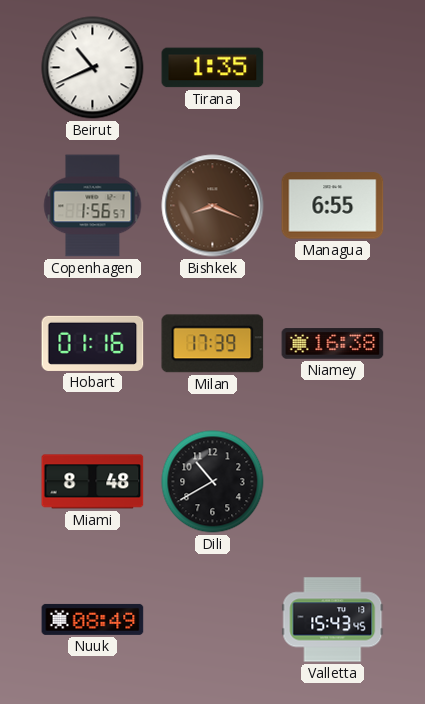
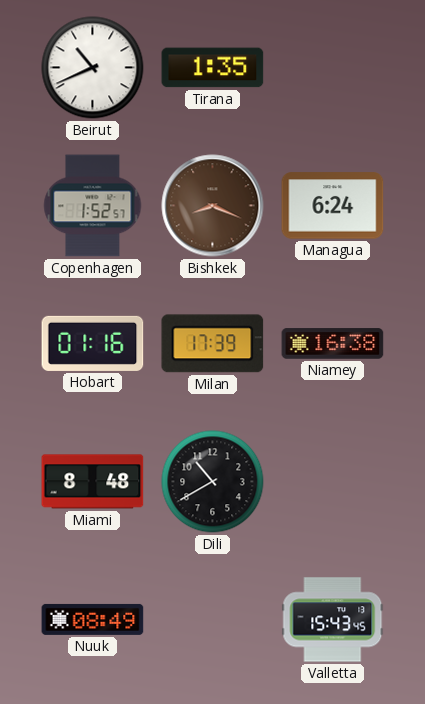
Copenhagen: 1:56 -> 1:52 (93, 206)
Managua: 6:55 -> 6:24 (333, 206)
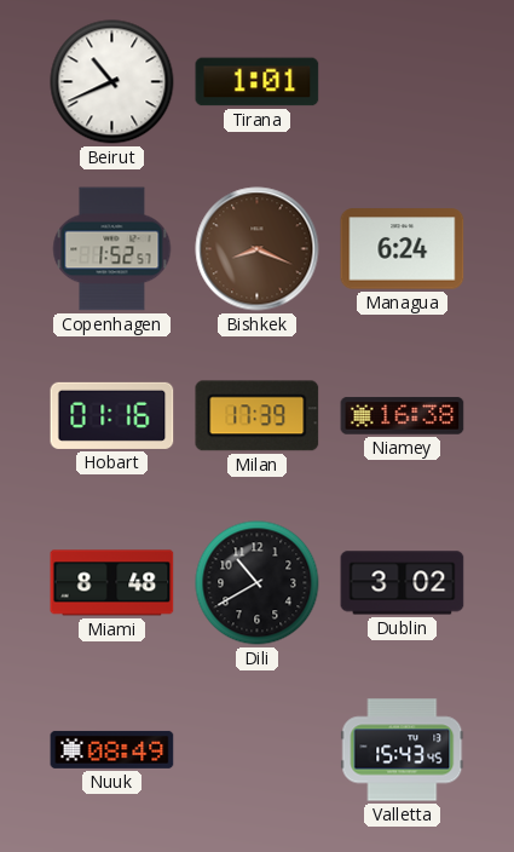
Tirana: 1:35 -> 1:01 (258, 82)
Dublin: none -> 3:02 (403, 583)
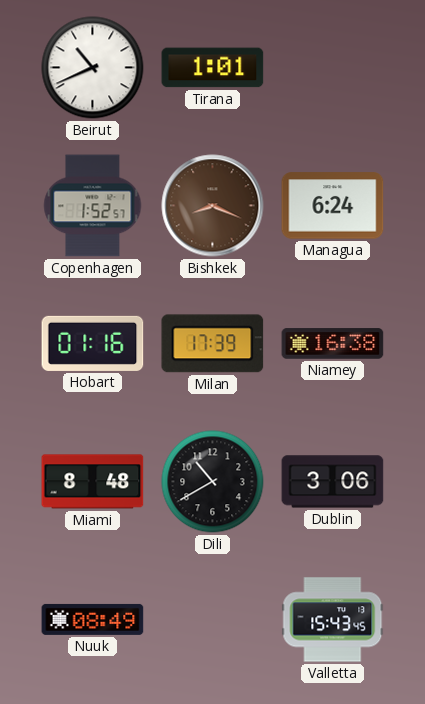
Dublin: 3:02 -> 3:06 (333, 482)
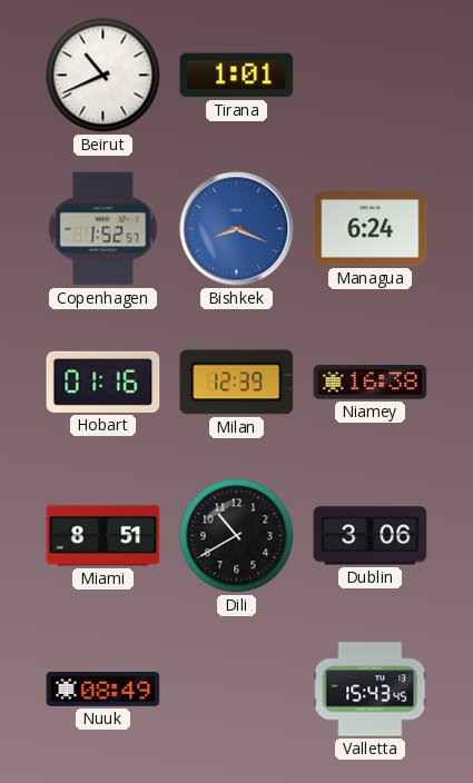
Bishkek dial: brown -> blue (237, 229)
Milan: 17:39 -> 12:39 (237, 383)
Miami: 8:48 -> 8:51 (104, 536)
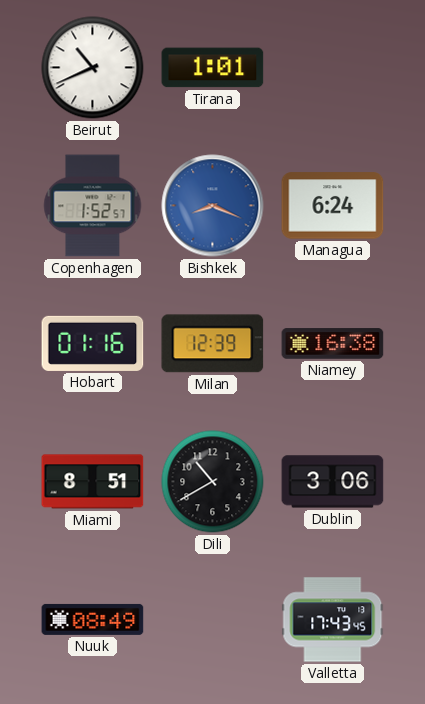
Valletta: 15:43 -> 17:43 (333, 620)
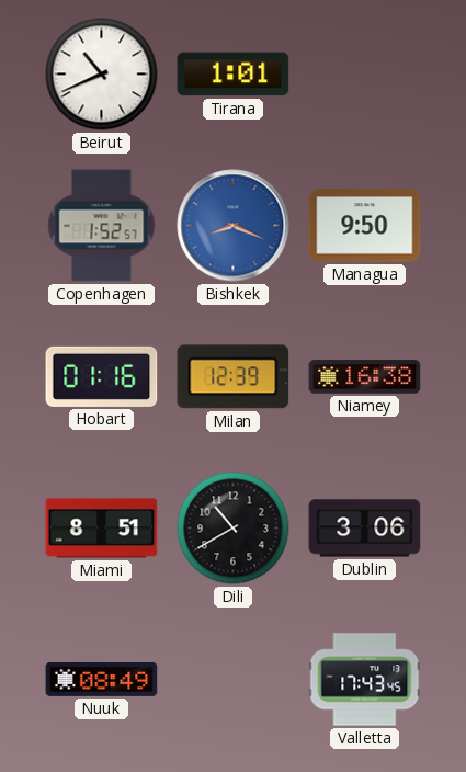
Managua: 6:24 -> 9:50 (365, 226)
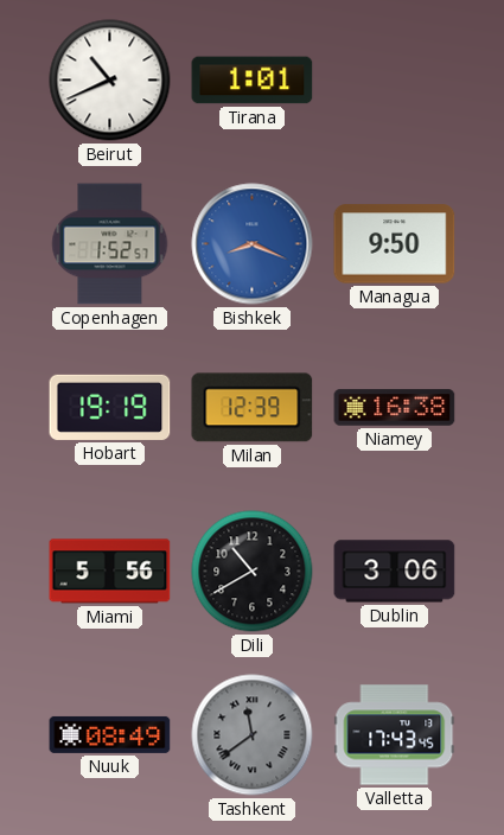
Hobart: 01:16 -> 19:19 (110, 407)
Miami: 8:51 -> 5:56 (110, 572)
Tashkent: none -> 11:39 (253, 735)
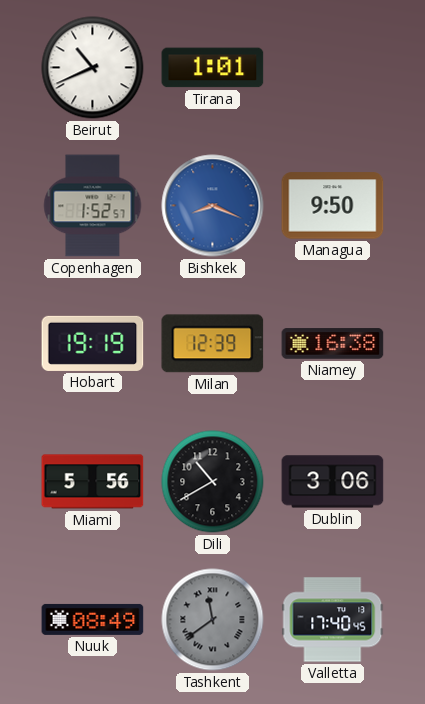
Valletta: 17:43 -> 17:40 (333, 620)
